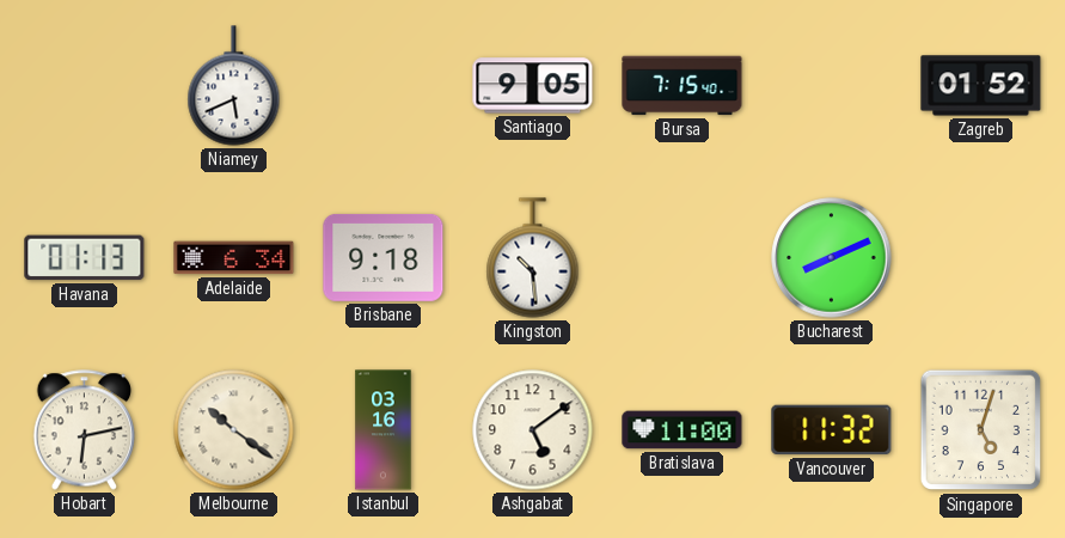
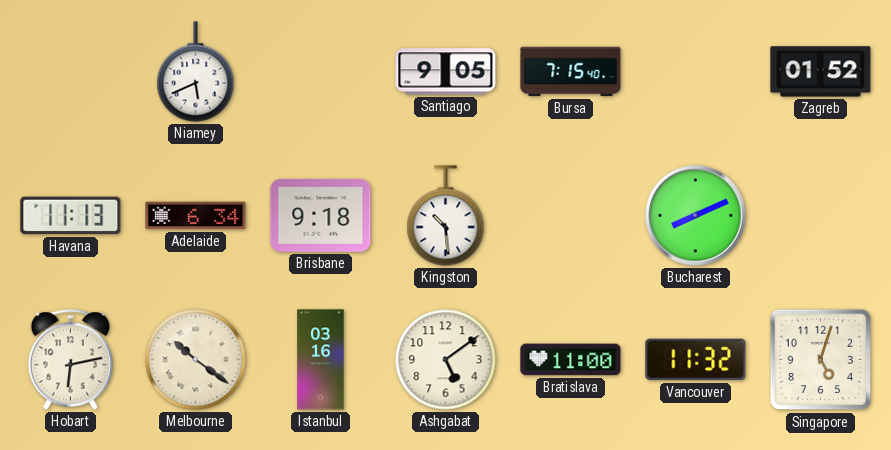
Havana: 01:13 -> 11:13 (71, 216)
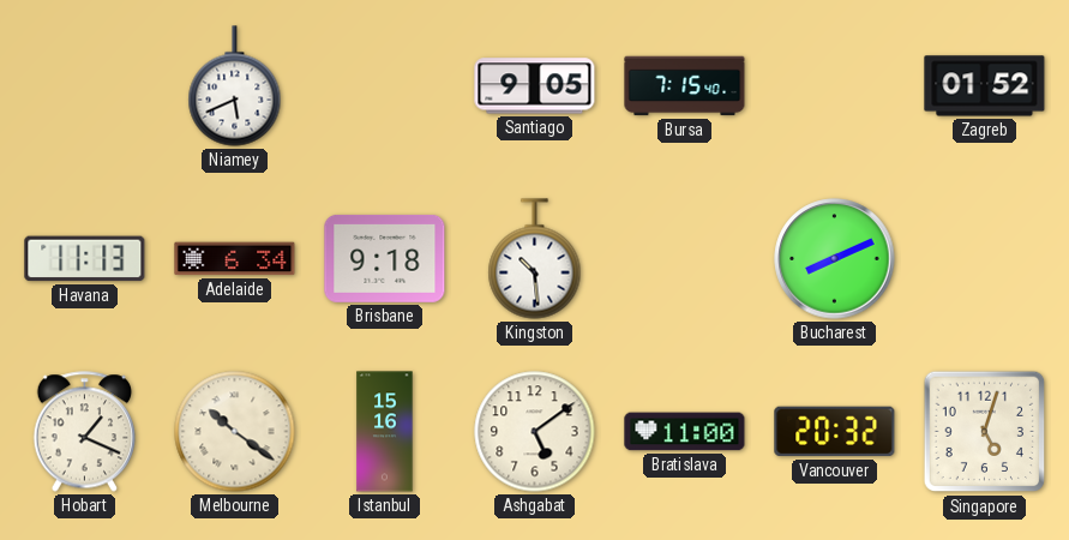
Hobart: 6:13 -> 1:19 (85, 432)
Istanbul: 03:16 -> 15:16 (385, 432)
Vancouver: 11:32 -> 20:32 (835, 432)
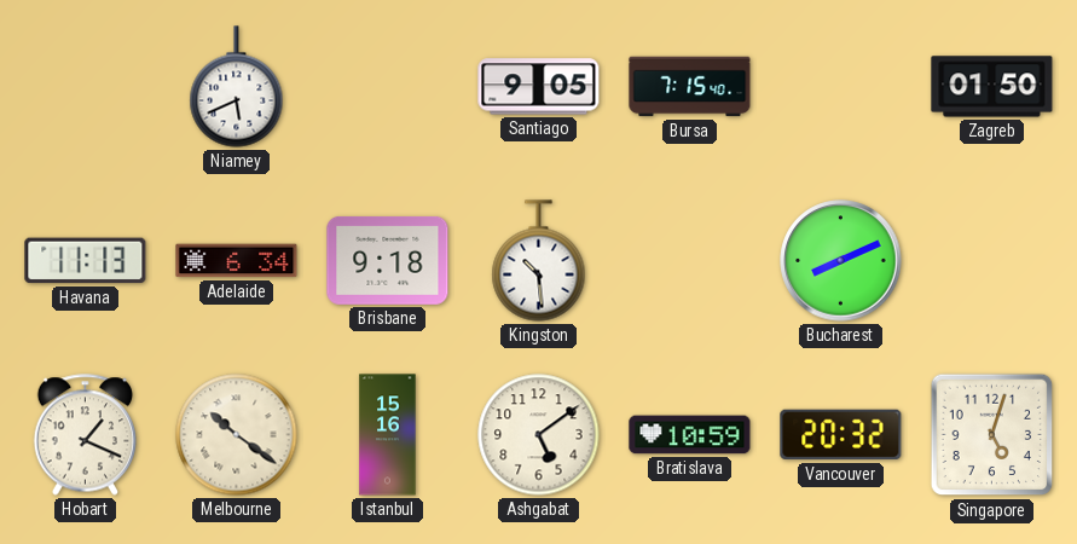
Zagreb: 01:52 -> 01:50 (992, 87)
Bratislava: 11:00 -> 10:59 (690, 435)
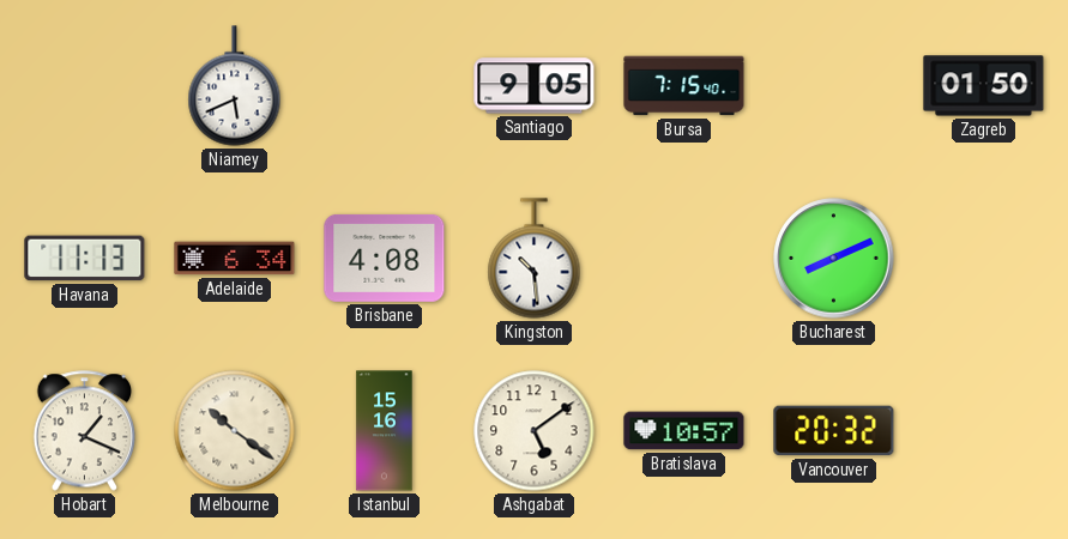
Brisbane: 9:18 -> 4:08 (385, 258)
Bratislava: 10:59 -> 10:57 (684, 431)
Singapore: 5:03 -> none (992, 435)
